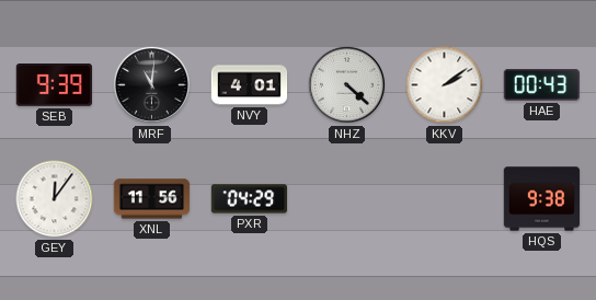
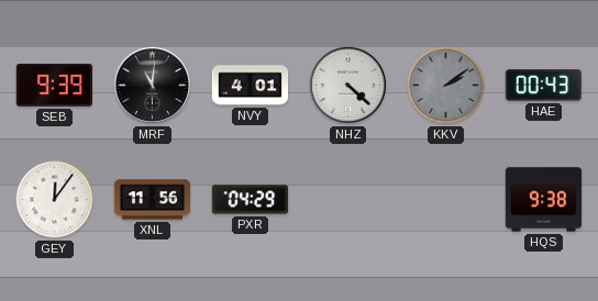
KKV dial: white -> grey (446, 86)
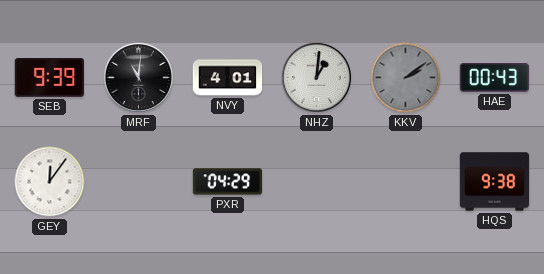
NHZ: 4:22 -> 1:01 (316, 77)
XNL: 11:56 -> none (153, 200)
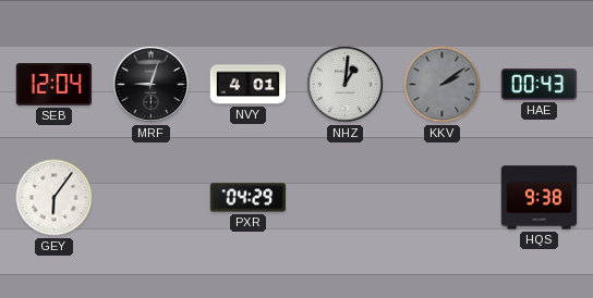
SEB: 9:39 -> 12:04 (53, 85)
MRF: 11:01 -> 9:03 (150, 84)
GEY: 12:06 -> 6:06 (55, 198)
